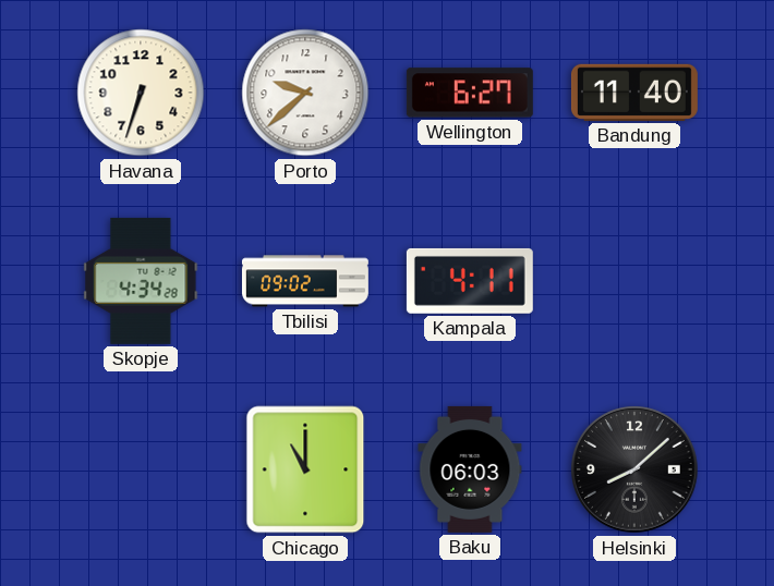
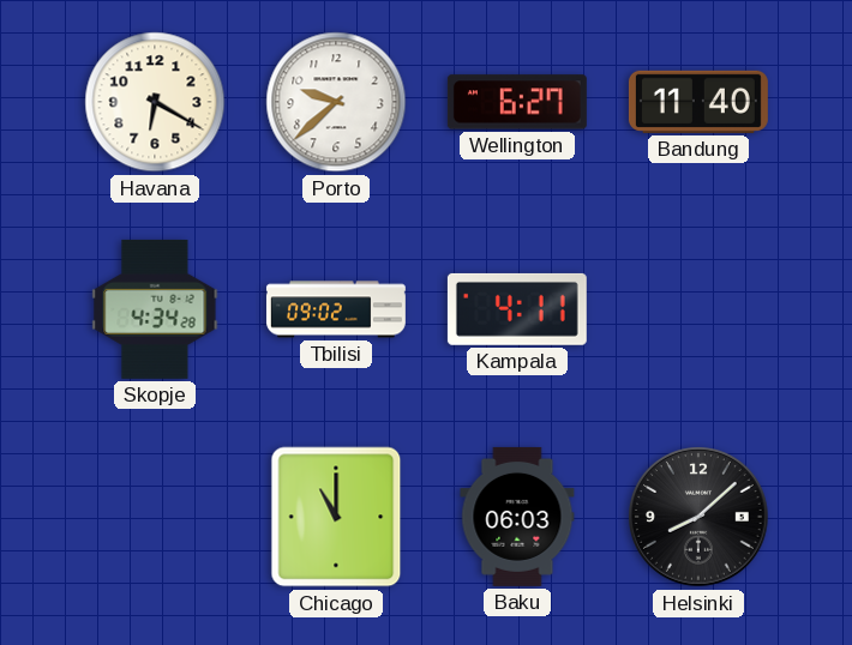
Havana: 6:33 -> 6:20 (155, 102)
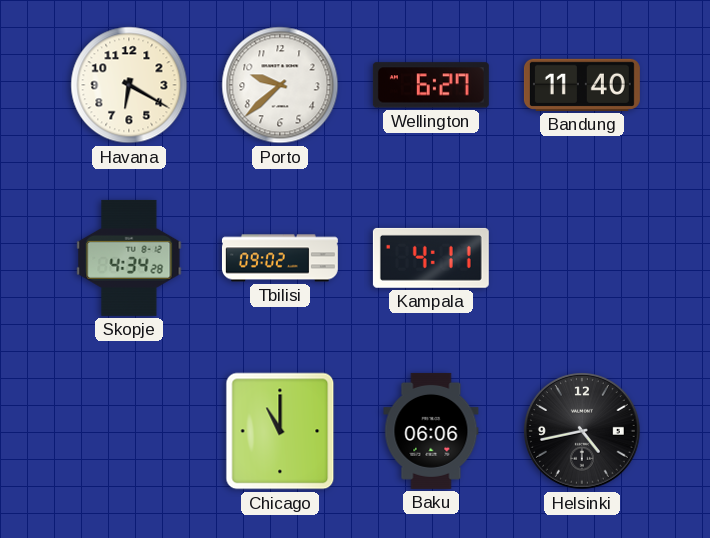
Baku: 06:03 -> 06:06 (431, 431)
Helsinki: 8:08 -> 4:43 (583, 432)
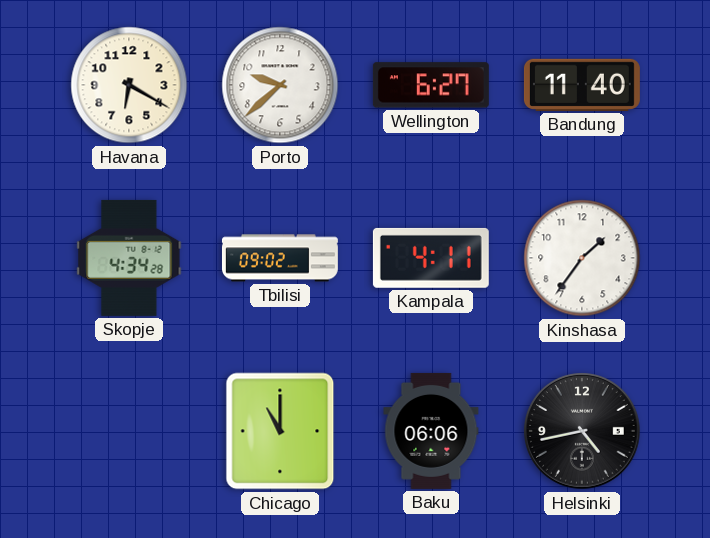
Kinshasa: none -> 1:36 (582, 258)
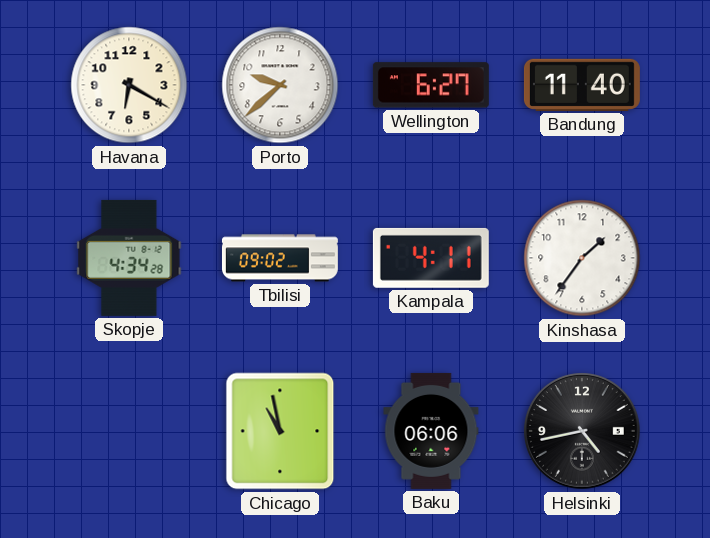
Chicago: 11:00 -> 10:58 (280, 431)
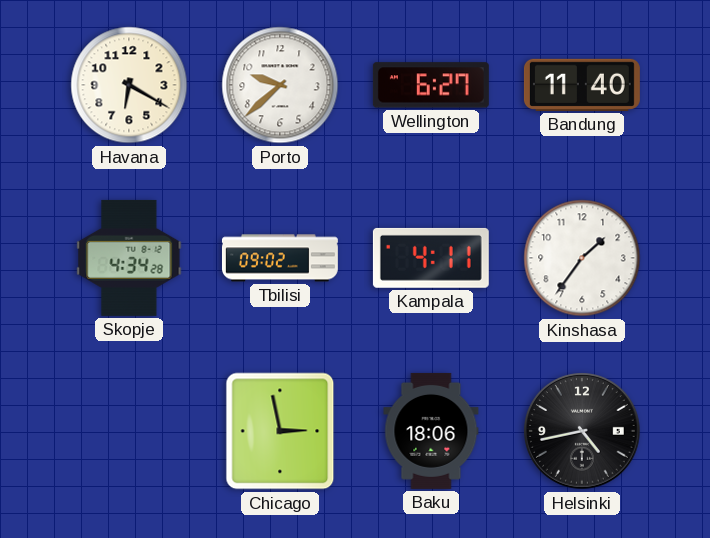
Chicago: 10:58 -> 2:58 (280, 431)
Baku: 06:06 -> 18:06 (431, 431)
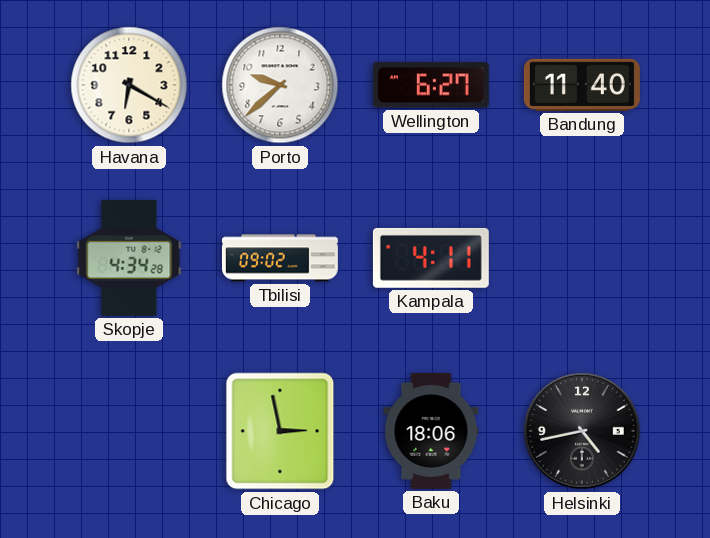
Kinshasa: 1:36 -> none (582, 258)
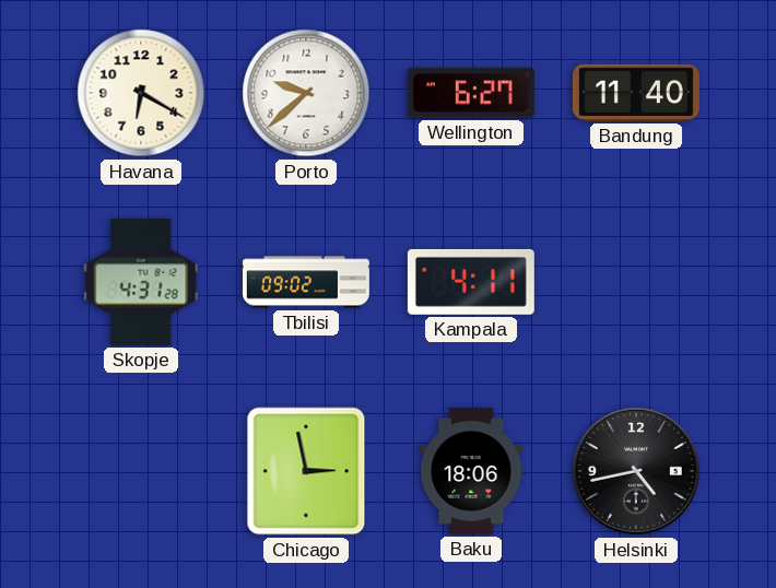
Skopje: 4:34 -> 4:31 (141, 282)
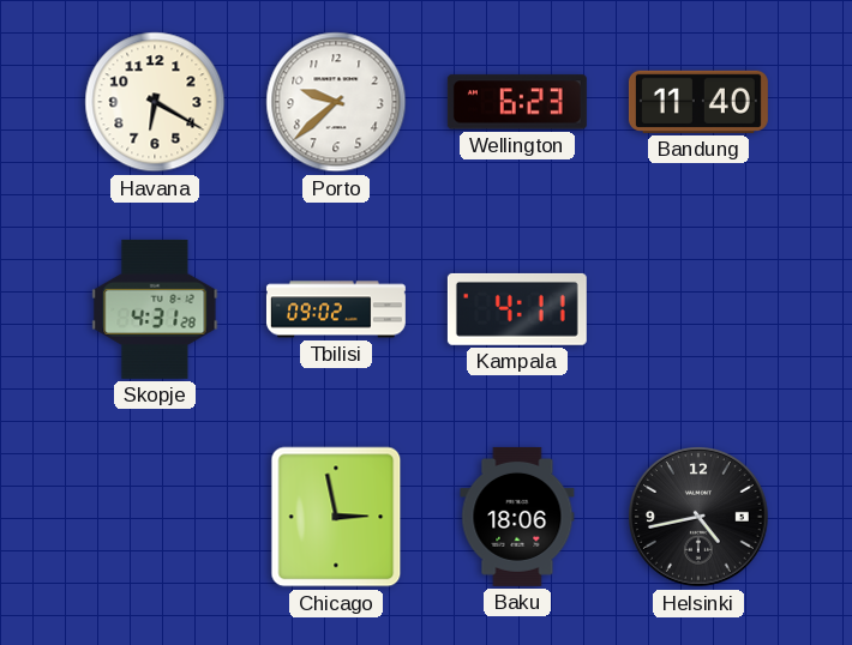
Wellington: 6:27 -> 6:23 (517, 102)
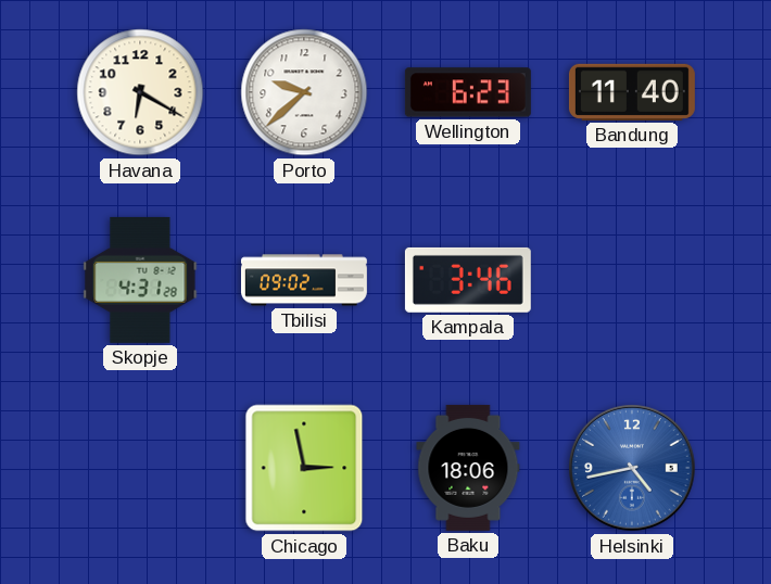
Kampala: 4:11 -> 3:46 (468, 280)
Helsinki dial: black -> blue (633, 469)
